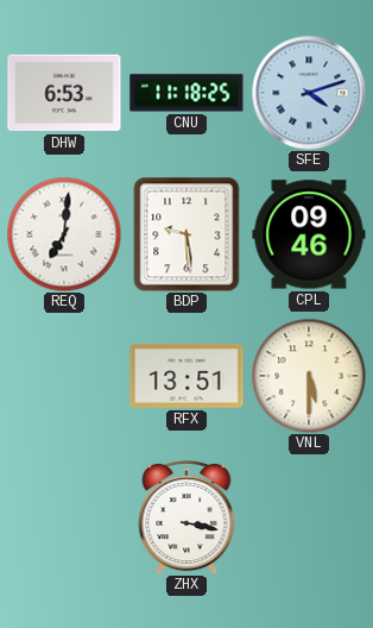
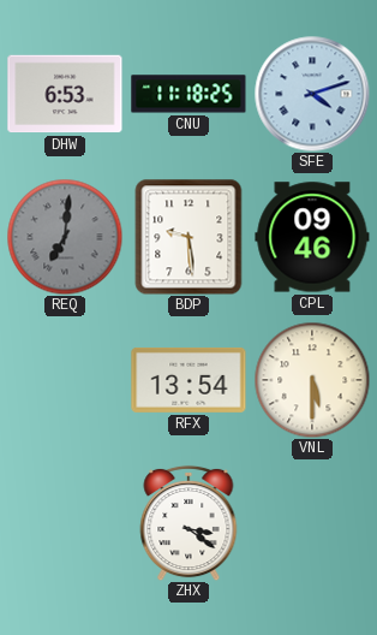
REQ dial: white -> grey (65, 237)
RFX: 13:51 -> 13:54 (188, 380)
ZHX: 3:17 -> 3:21 (188, 523)
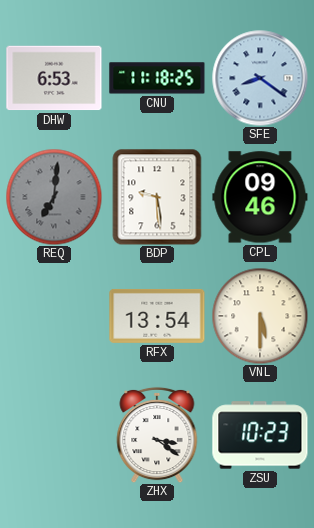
SFE: 4:12 -> 8:21 (260, 78)
ZSU: none -> 10:23 (260, 435)
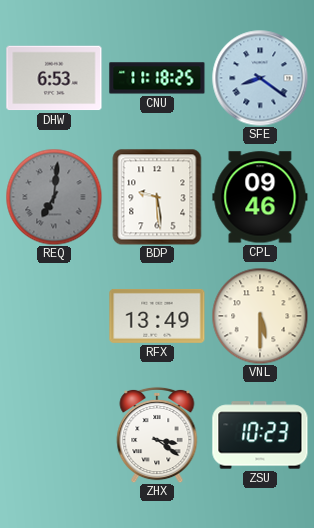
RFX: 13:54 -> 13:49 (157, 316)
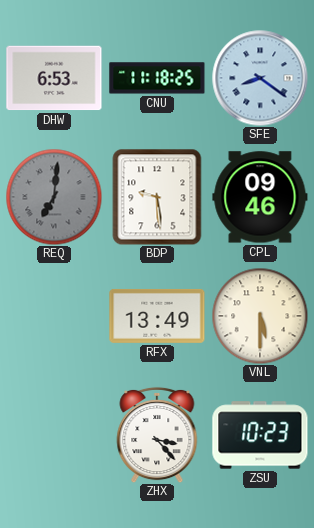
ZHX: 3:21 -> 3:23 (157, 435)
